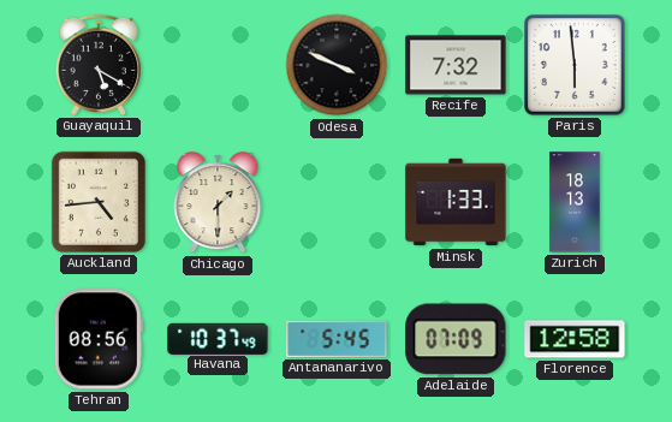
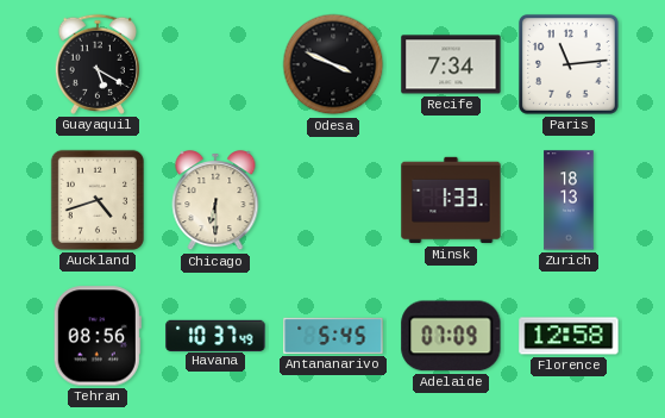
Recife: 7:32 -> 7:34 (451, 64)
Paris: 5:59 -> 11:14 (569, 64)
Auckland: 4:44 -> 4:42 (98, 200)
Chicago: 1:30 -> 6:30 (215, 201)
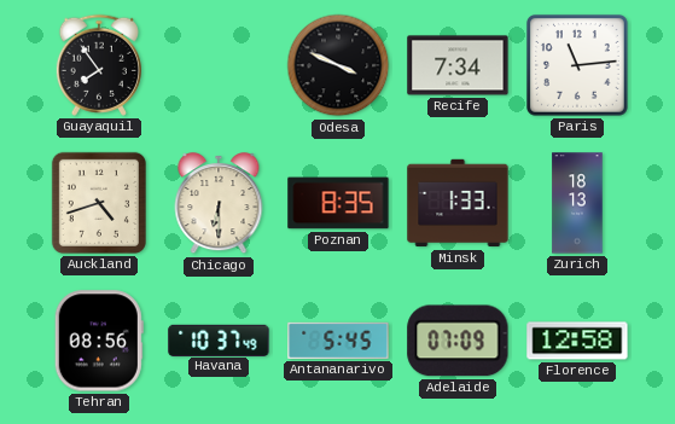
Guayaquil: 5:20 -> 7:54 (99, 65)
Poznan: none -> 8:35 (338, 203)
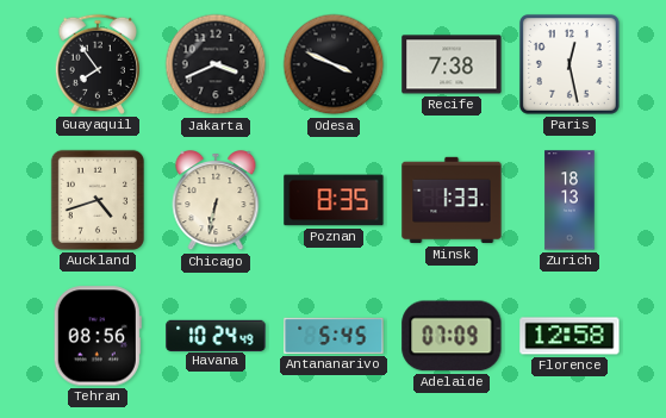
Jakarta: none -> 3:41 (216, 64)
Recife: 7:34 -> 7:38 (452, 64)
Paris: 11:14 -> 12:28 (569, 64)
Chicago: 6:30 -> 6:32 (216, 201)
Havana: 10:37 -> 10:24 (216, 335)
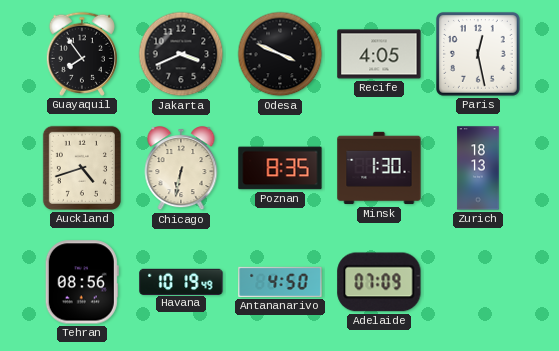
Recife: 7:38 -> 4:05 (379, 54)
Minsk: 1:33 -> 1:30 (379, 168)
Havana: 10:24 -> 10:19 (181, 281)
Antananarivo: 5:45 -> 4:50 (280, 282)
Florence: 12:58 -> none (569, 336)
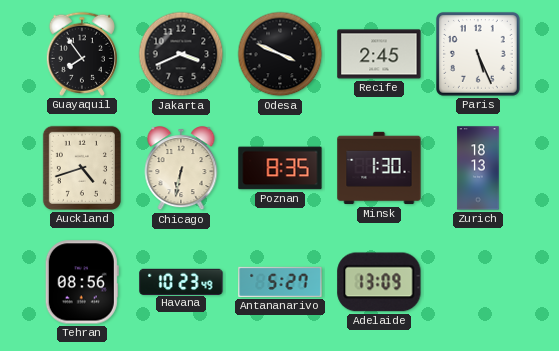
Recife: 4:05 -> 2:45 (379, 54)
Paris: 12:28 -> 5:26 (478, 54)
Havana: 10:19 -> 10:23 (181, 281)
Antananarivo: 4:50 -> 5:27 (280, 282)
Adelaide: 07:09 -> 13:09 (379, 282)
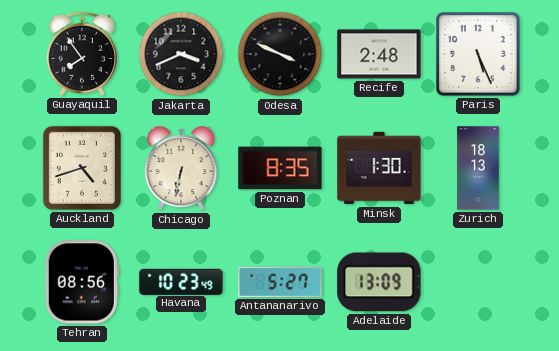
Recife: 2:45 -> 2:48 (379, 54)
